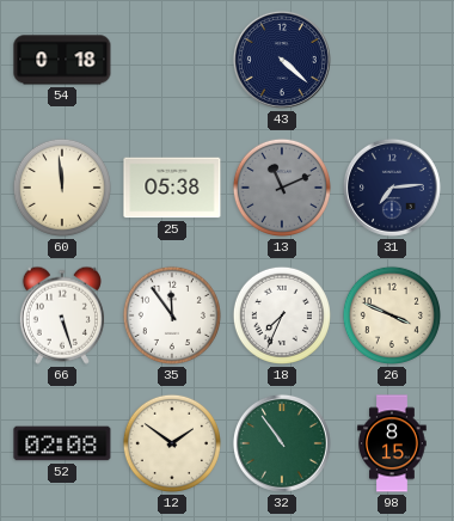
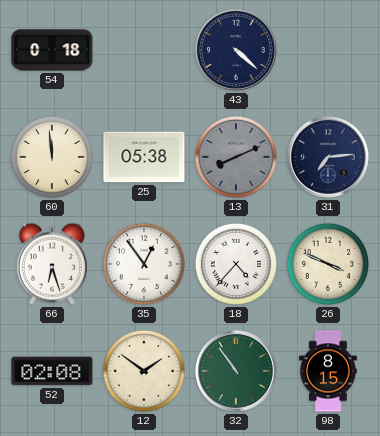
13: 11:11 -> 8:11 (236, 157)
66: 5:27 -> 6:27 (52, 264)
35: 11:54 -> 12:54 (144, 264)
18: 7:34 -> 4:37 (236, 264)
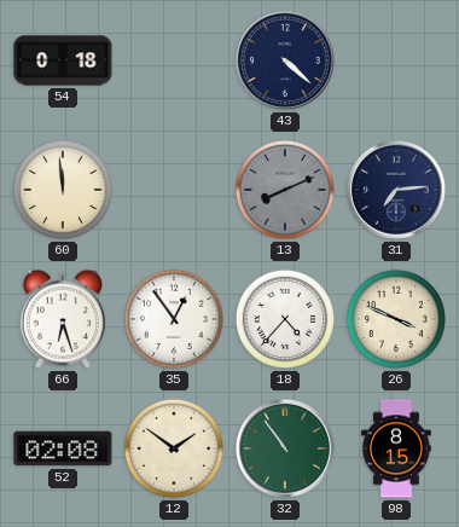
25: 05:38 -> none (144, 157)
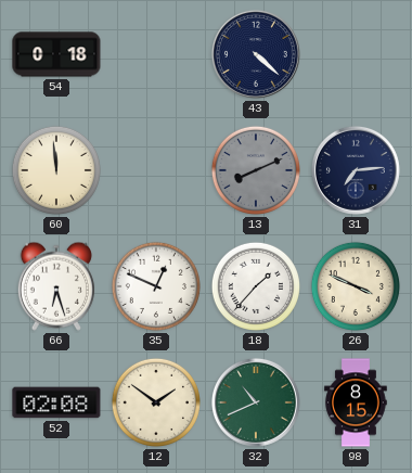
35: 12:54 -> 12:49 (156, 286)
18: 4:37 -> 1:37 (256, 286)
32: 10:54 -> 10:41 (256, 402)
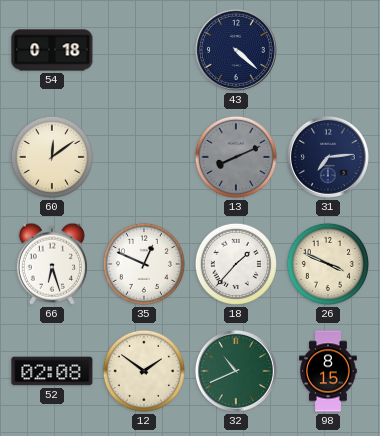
60: 11:59 -> 12:09 (52, 157)
